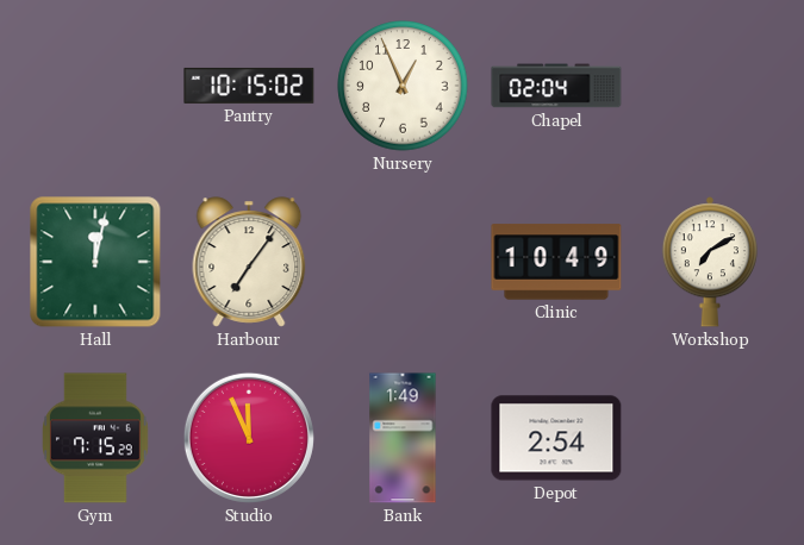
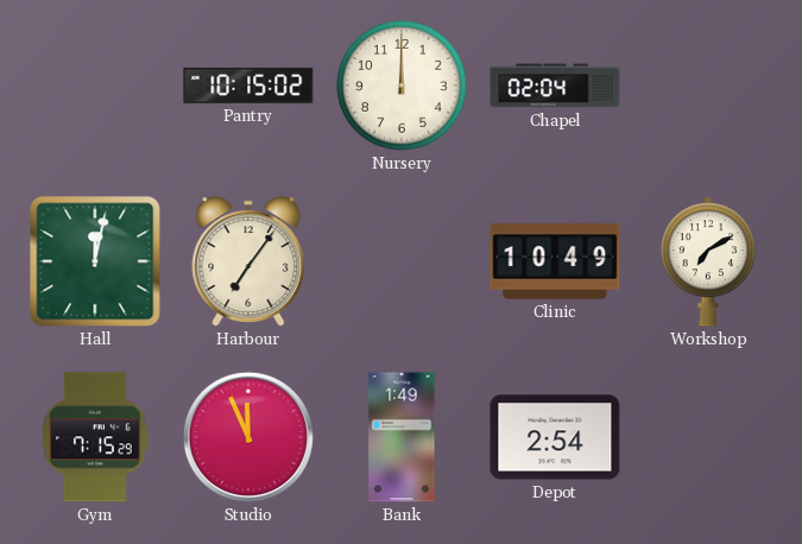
Nursery: 12:56 -> 12:00 (402, 86)
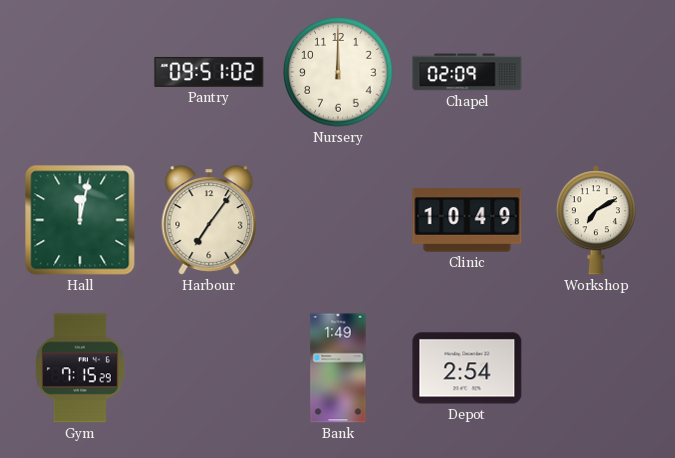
Pantry: 10:15 -> 09:51 (209, 72)
Chapel: 02:04 -> 02:09 (467, 72)
Studio: 11:56 -> none (248, 437)
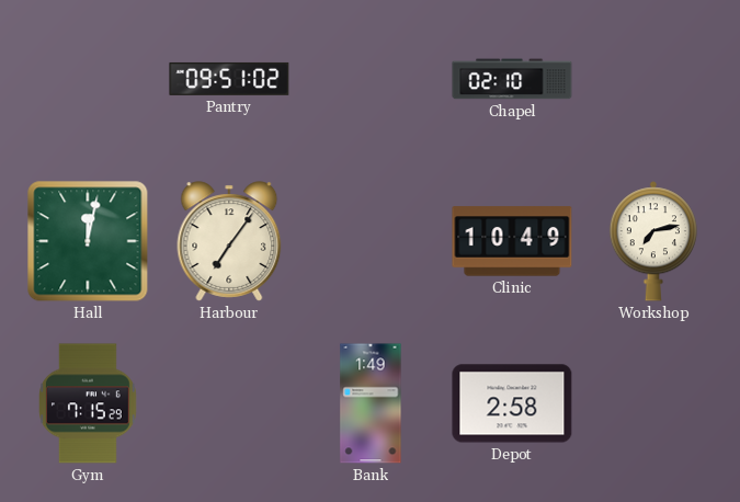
Nursery: 12:00 -> none (338, 72)
Chapel: 02:09 -> 02:10 (512, 79)
Workshop: 7:10 -> 7:13 (653, 241)
Depot: 2:54 -> 2:58 (512, 403)
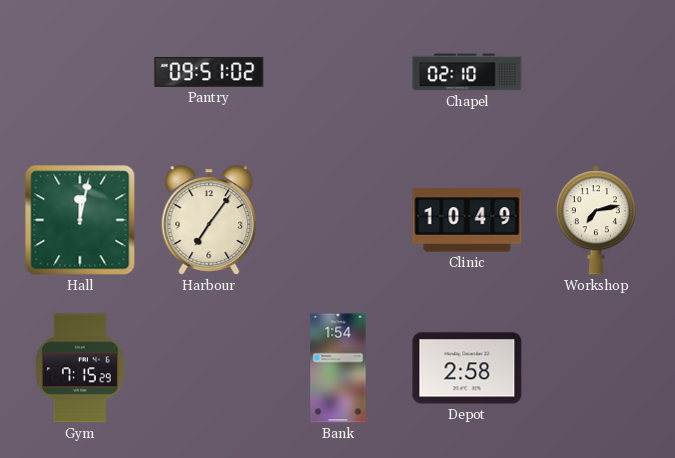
Bank: 1:49 -> 1:54 (338, 368)
